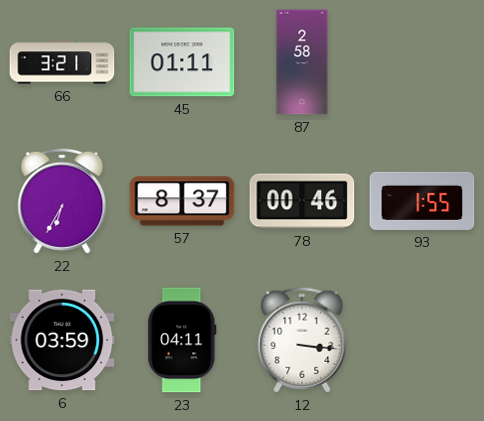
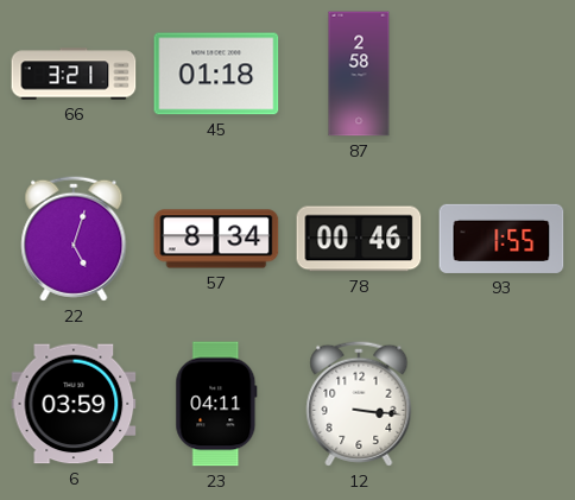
45: 01:11 -> 01:18 (216, 74)
22: 6:35 -> 5:03 (74, 239)
57: 8:37 -> 8:34 (216, 239)
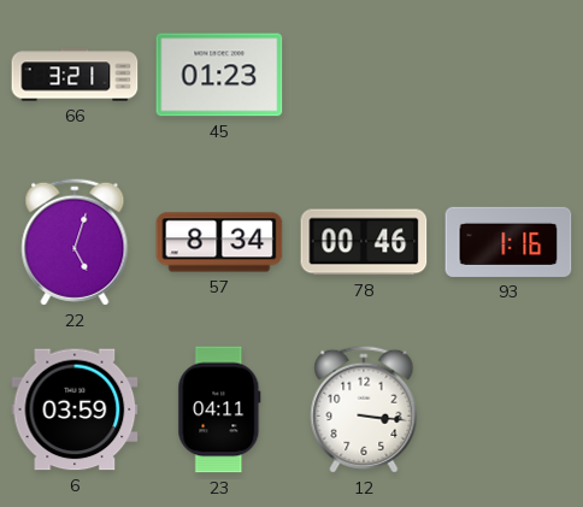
45: 01:18 -> 01:23 (219, 75)
87: 2:58 -> none (359, 74)
93: 1:55 -> 1:16 (508, 242)
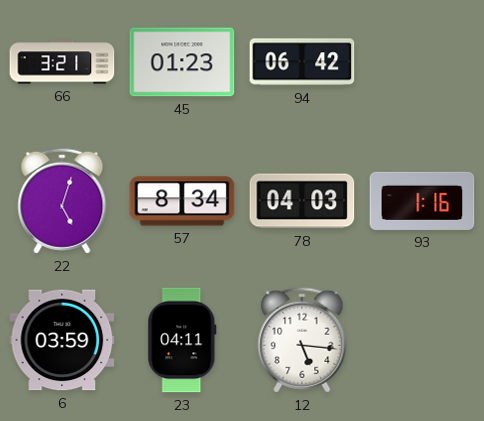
94: none -> 06:42 (302, 62)
78: 00:46 -> 04:03 (302, 201)
12: 3:16 -> 5:16 (302, 340)
